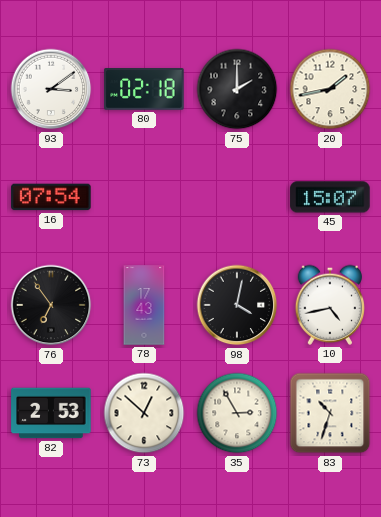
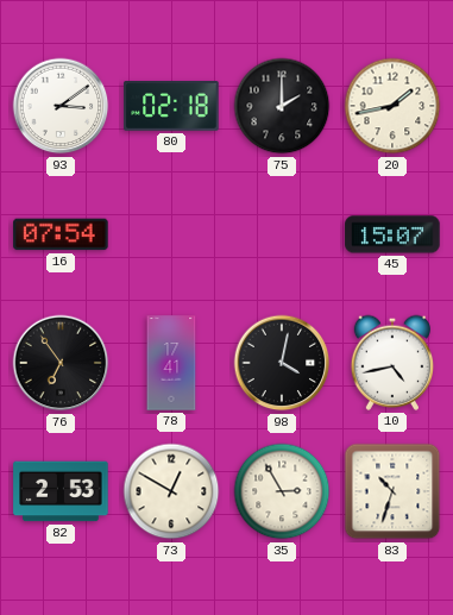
78: 17:43 -> 17:41 (171, 363)
73: 12:52 -> 12:50 (171, 491)
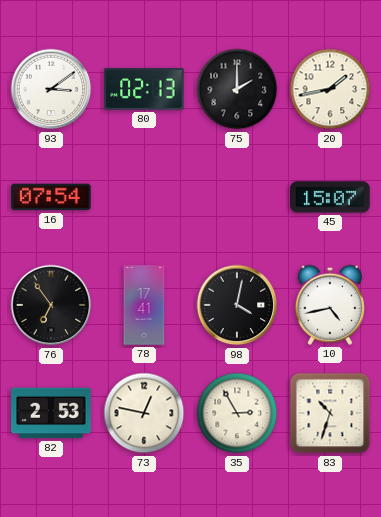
80: 02:18 -> 02:13 (144, 90)
73: 12:50 -> 12:47 (144, 413)
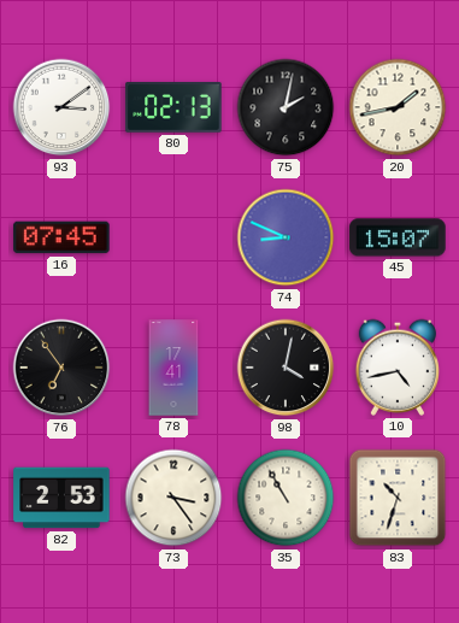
75: 2:00 -> 2:02 (286, 107)
16: 07:54 -> 07:45 (61, 237)
74: none -> 8:49 (286, 237)
73: 12:47 -> 3:24 (173, 498)
35: 2:55 -> 10:55 (286, 498)
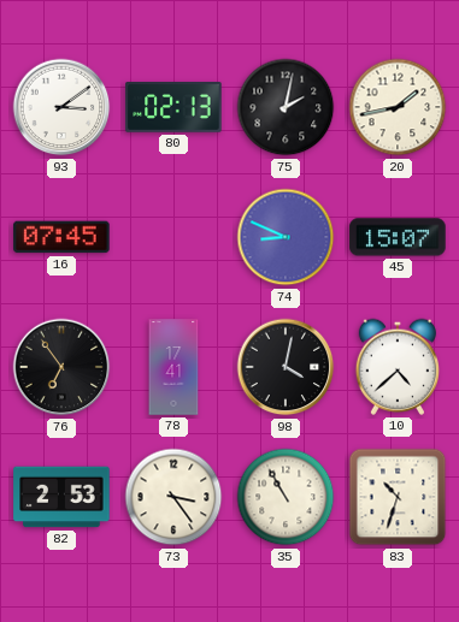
10: 4:43 -> 4:38 (396, 367)
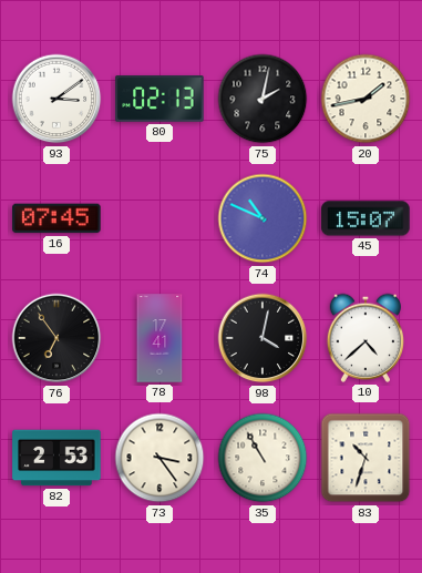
74: 8:49 -> 10:49 (263, 218)
